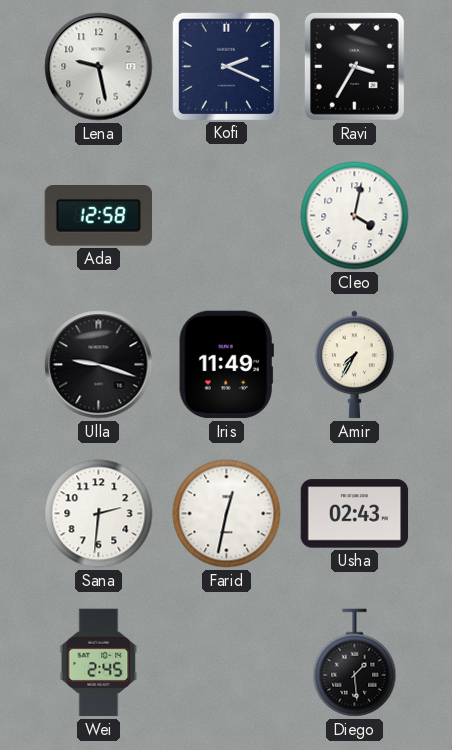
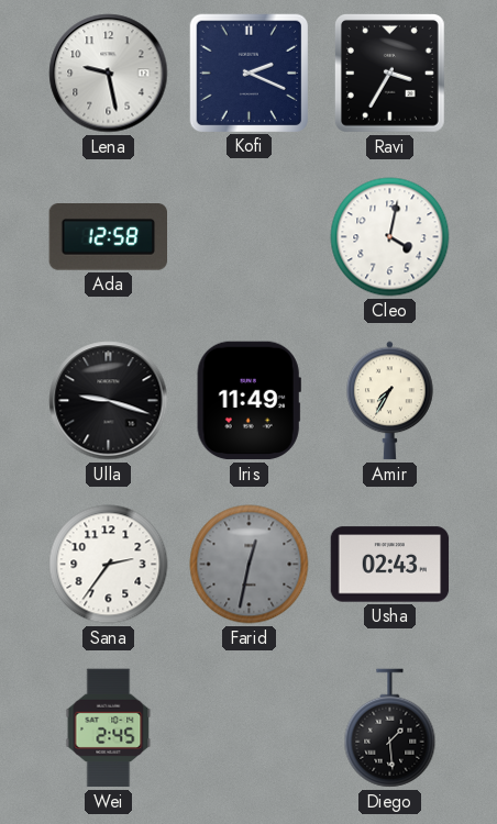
Sana: 2:31 -> 2:36 (109, 565)
Farid dial: white -> grey (250, 565)
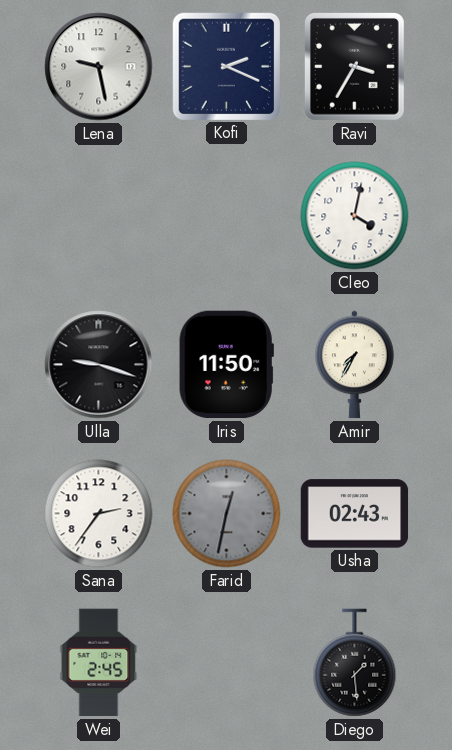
Ada: 12:58 -> none (108, 237)
Iris: 11:49 -> 11:50 (226, 365)
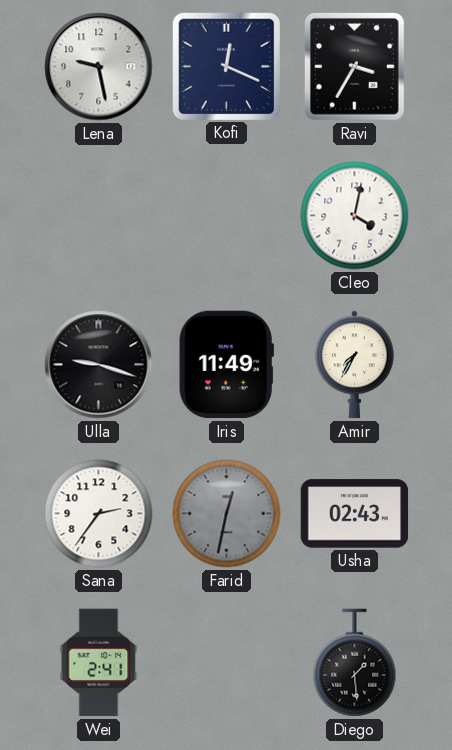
Kofi: 2:19 -> 12:19 (226, 66)
Iris: 11:50 -> 11:49 (226, 365)
Wei: 2:45 -> 2:41 (99, 663)
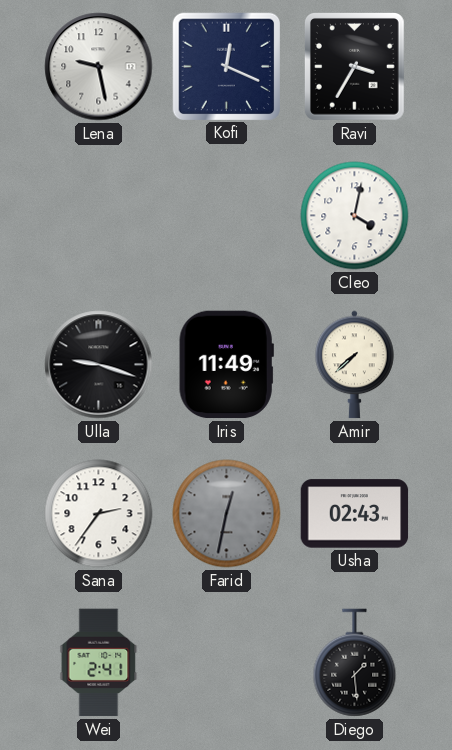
Amir: 7:35 -> 7:38 (355, 365)
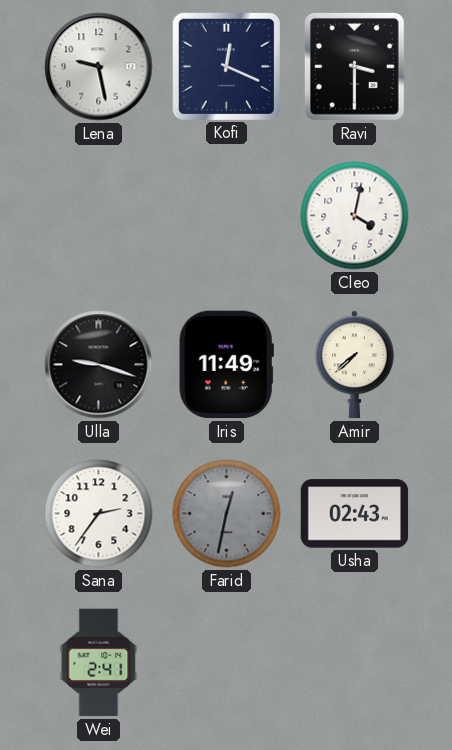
Ravi: 3:35 -> 3:30 (354, 67)
Diego: 1:29 -> none (355, 663)
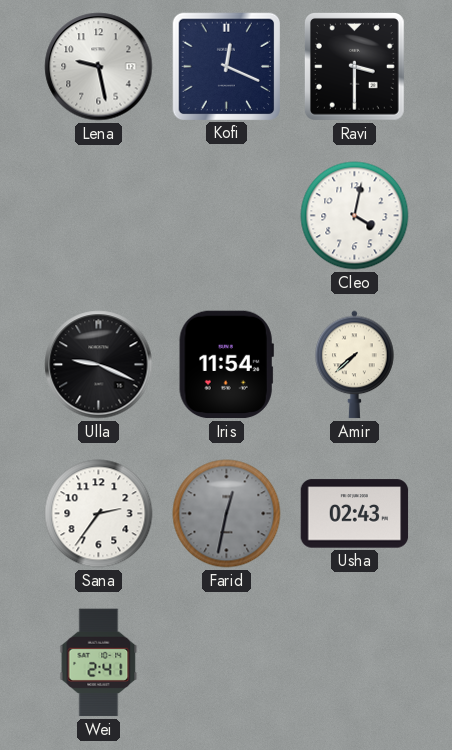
Ulla: 9:18 -> 9:19 (99, 365)
Iris: 11:49 -> 11:54 (226, 365)
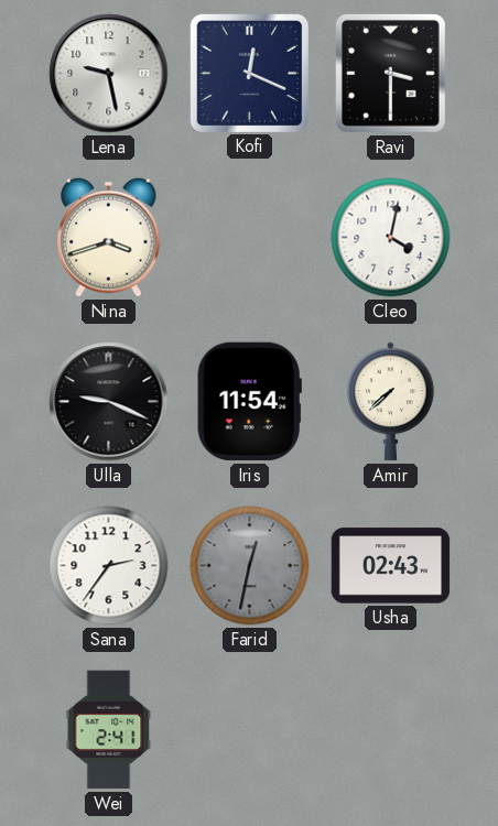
Nina: none -> 3:42 (109, 237)
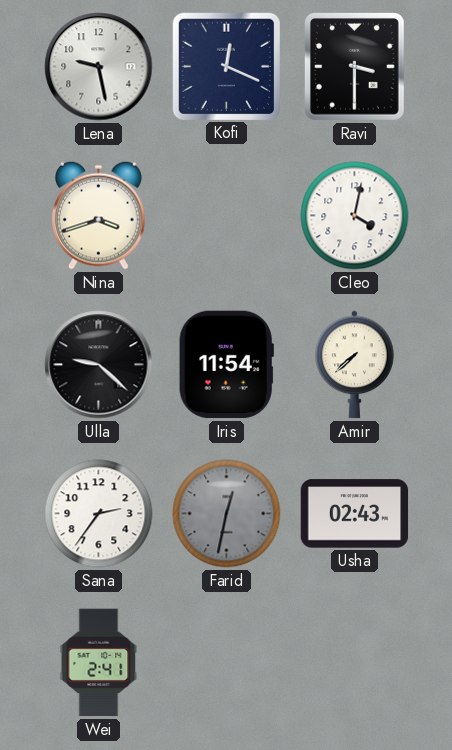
Ulla: 9:19 -> 9:22 (99, 365)
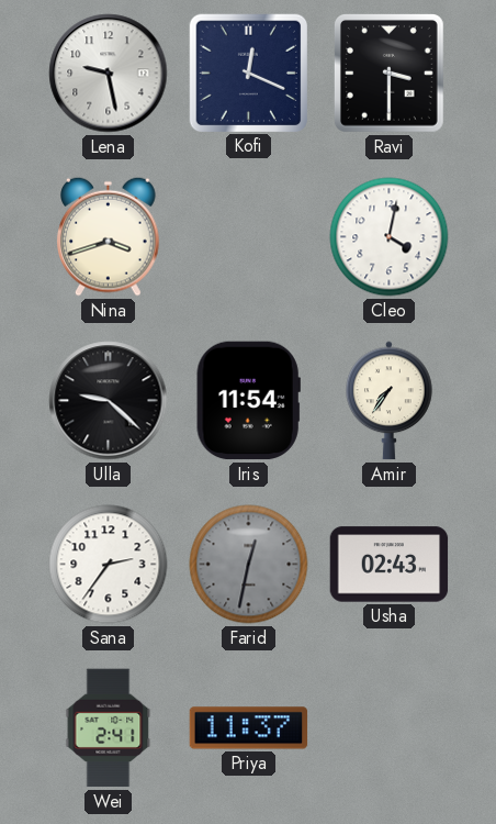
Amir: 7:38 -> 7:36 (390, 401)
Priya: none -> 11:37 (249, 728)
